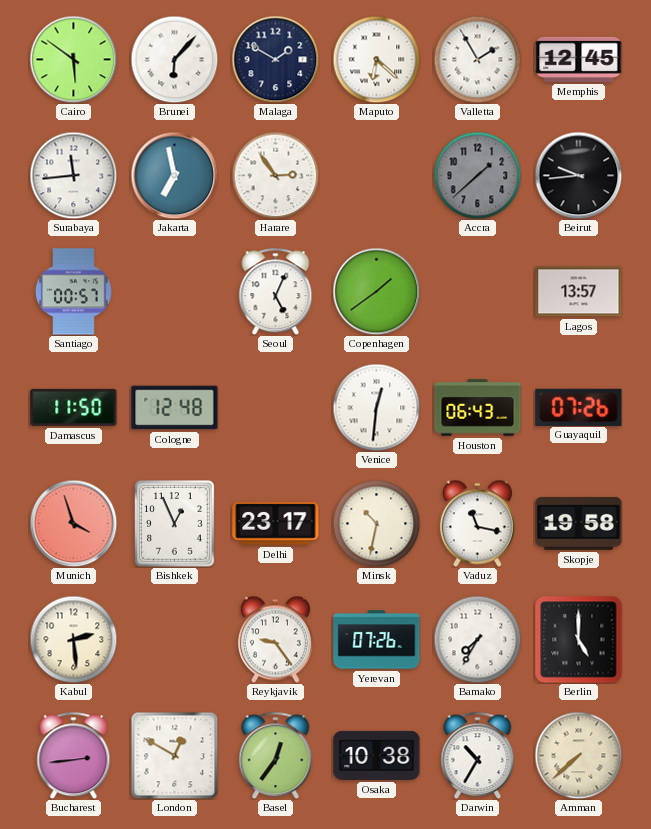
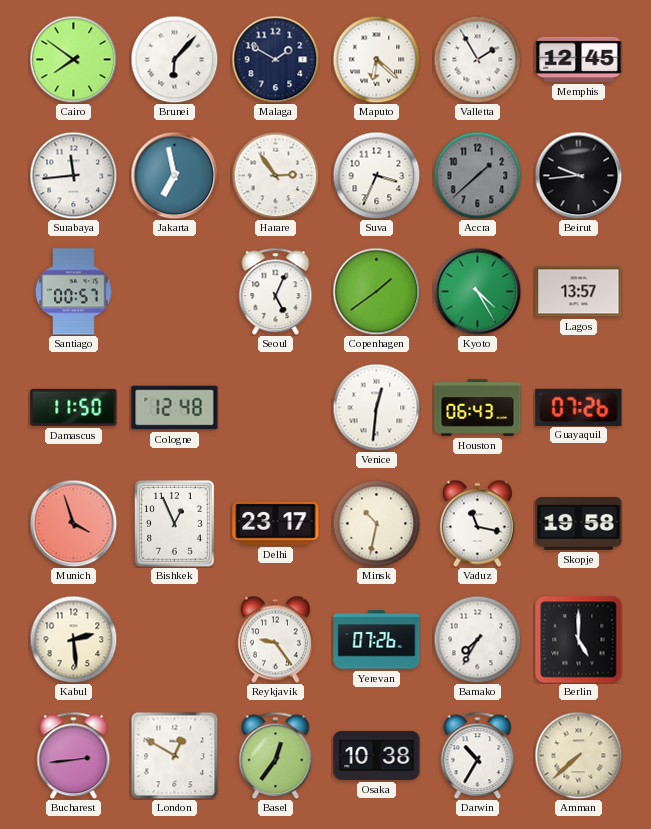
Cairo: 5:51 -> 7:51 (73, 59)
Suva: none -> 3:34 (376, 175)
Kyoto: none -> 4:25 (477, 291)
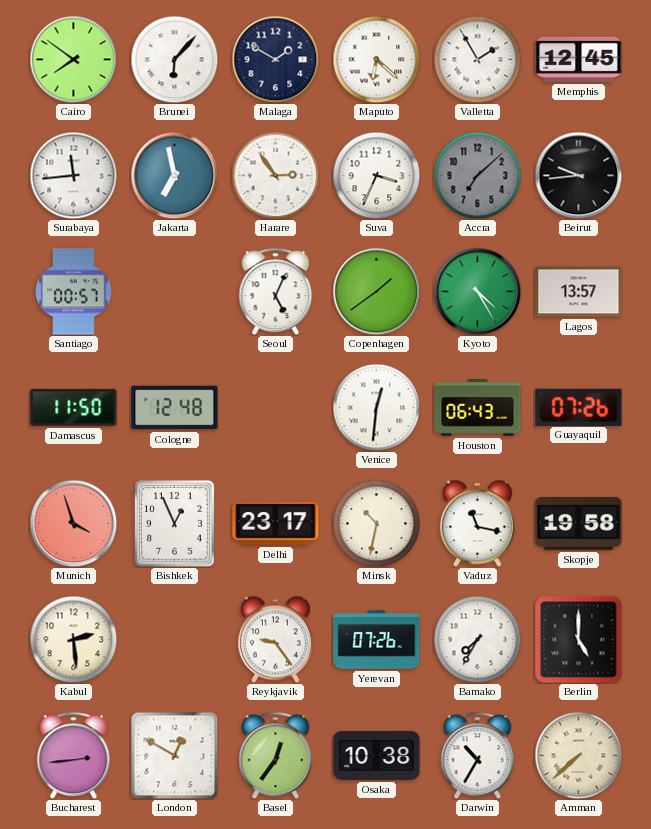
Accra: 1:38 -> 7:08 (477, 175)
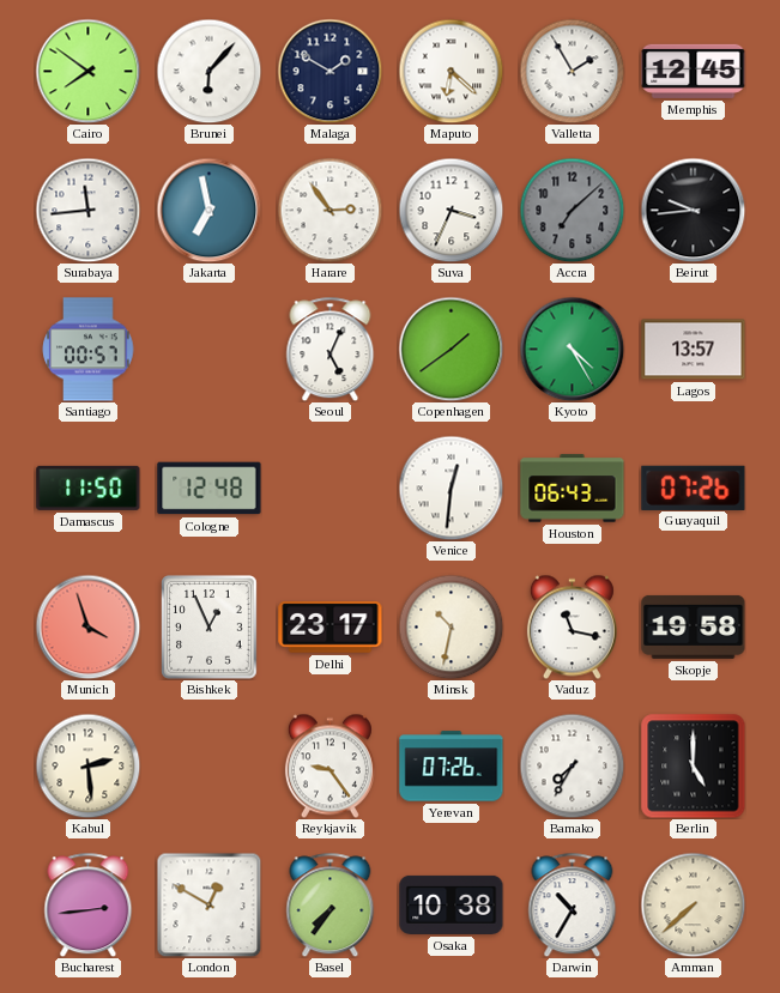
Basel: 12:36 -> 7:36 (331, 904)
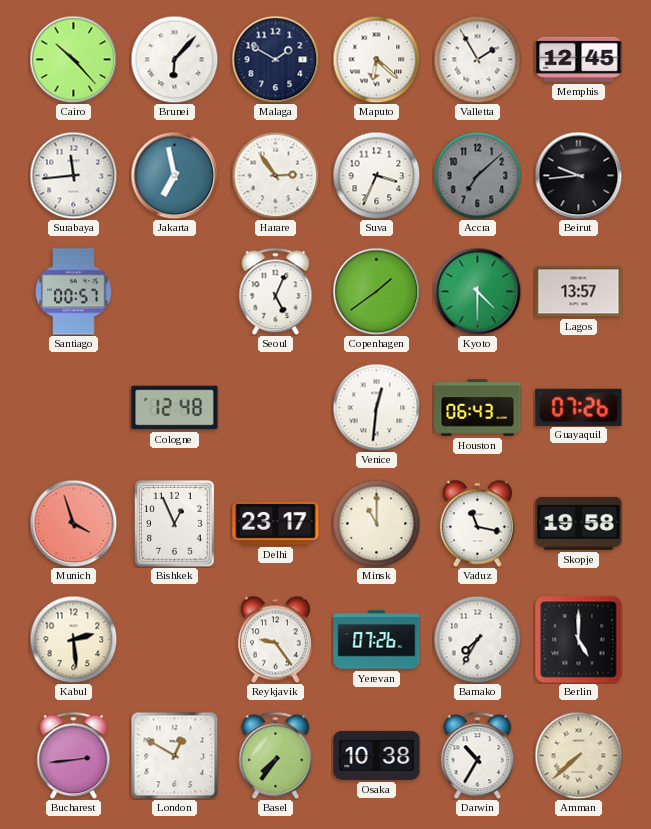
Cairo: 7:51 -> 10:23 (73, 59)
Kyoto: 4:25 -> 4:30 (477, 291)
Damascus: 11:50 -> none (89, 488)
Minsk: 10:32 -> 11:00 (376, 523)
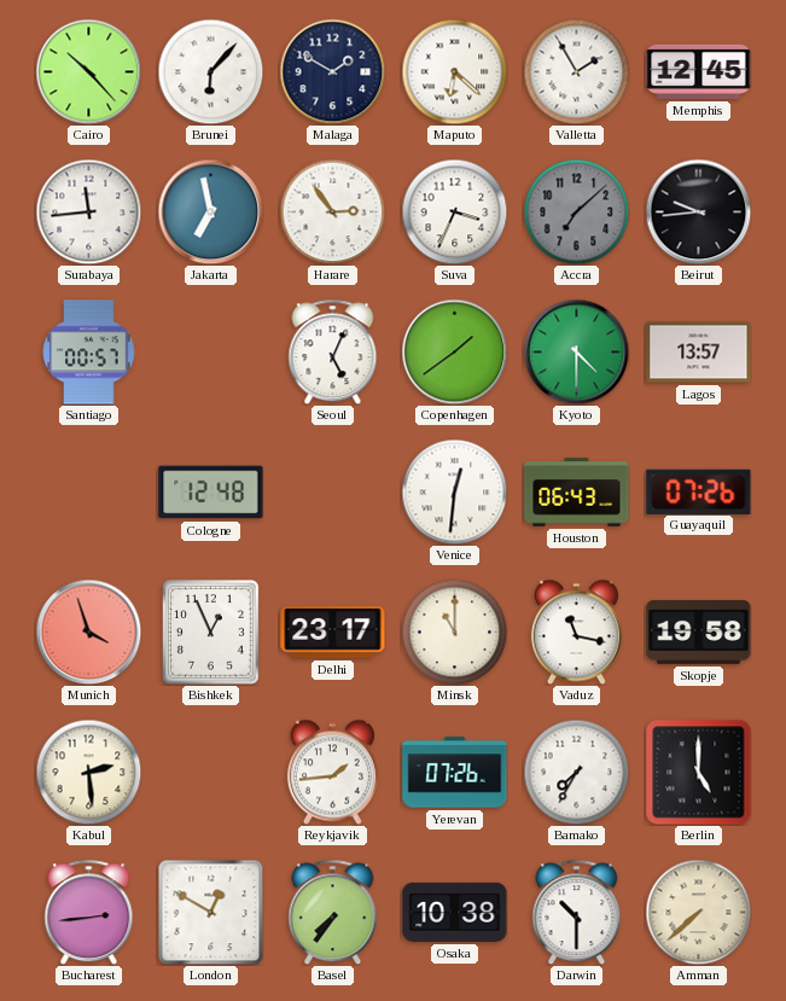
Reykjavik: 9:24 -> 1:44 (332, 772)
Darwin: 10:35 -> 10:30 (577, 912)
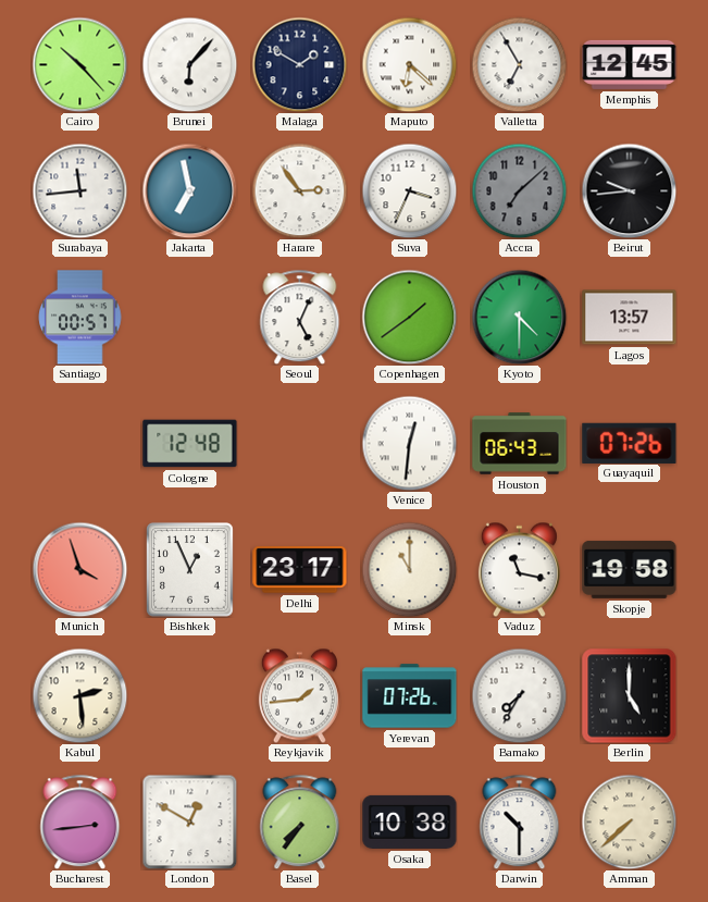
Valletta: 1:55 -> 6:55 (519, 64)
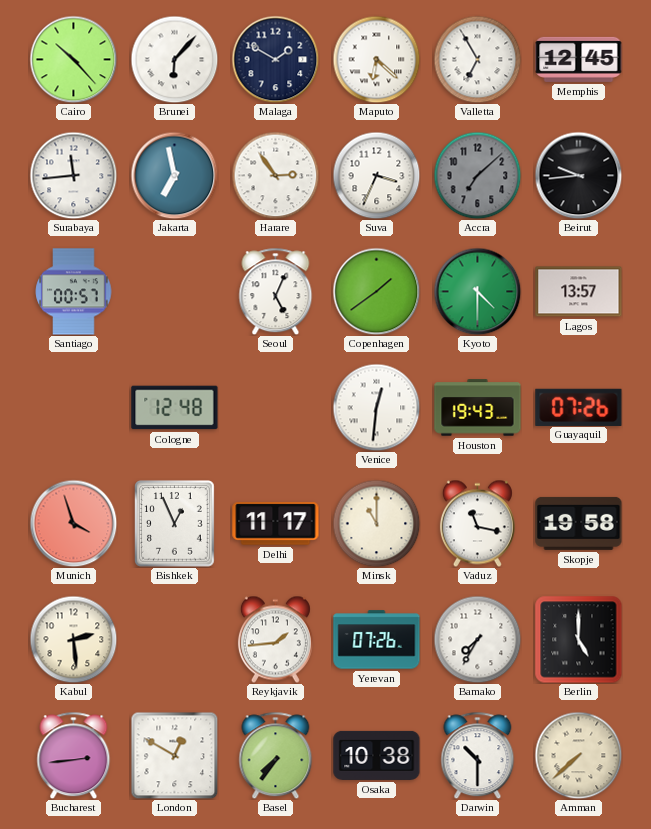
Houston: 06:43 -> 19:43 (478, 408)
Delhi: 23:17 -> 11:17 (276, 524)
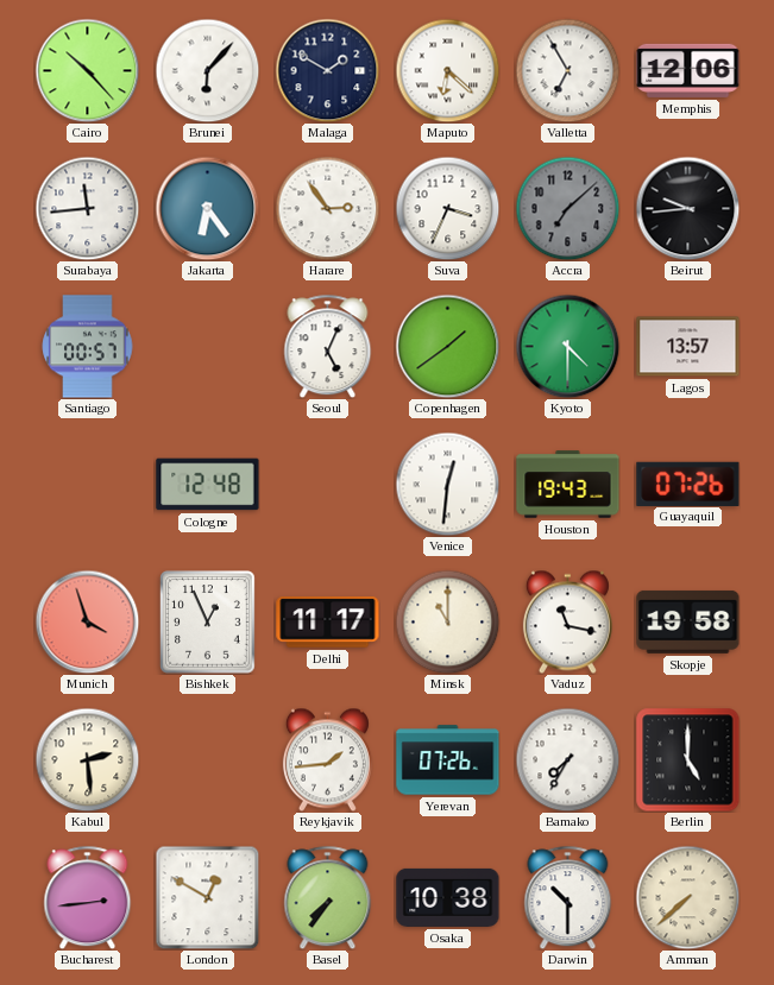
Memphis: 12:45 -> 12:06 (688, 70)
Jakarta: 6:58 -> 6:24 (207, 208)
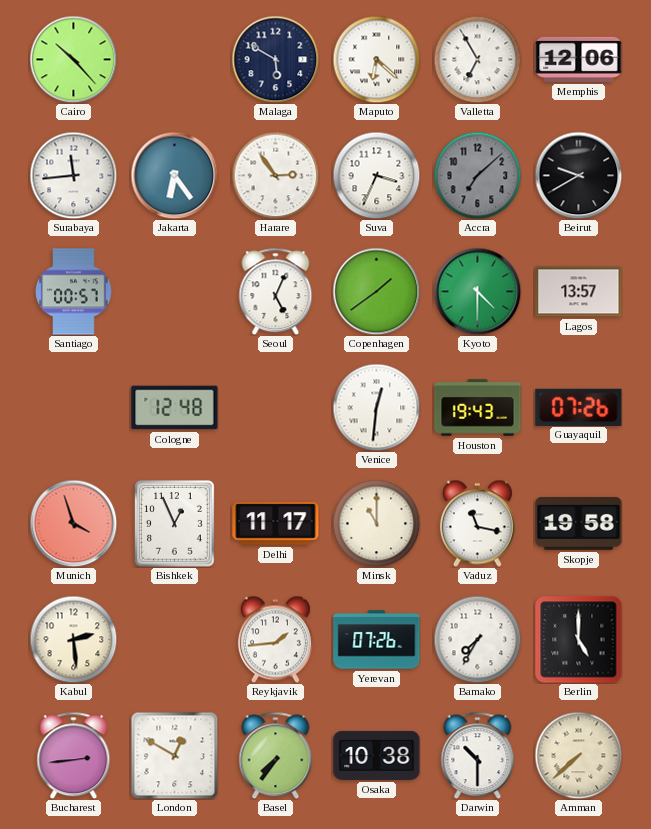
Brunei: 6:07 -> none (207, 70)
Malaga: 1:50 -> 5:50 (275, 59)
Beirut: 9:44 -> 9:40 (578, 175)
